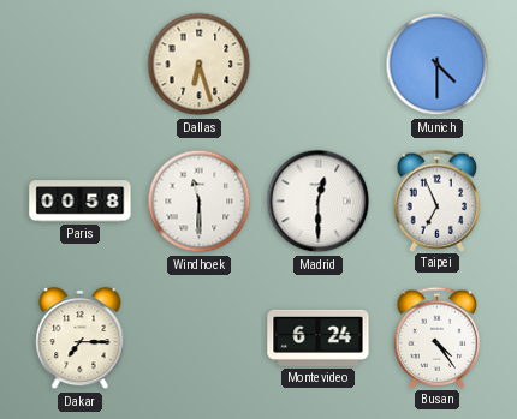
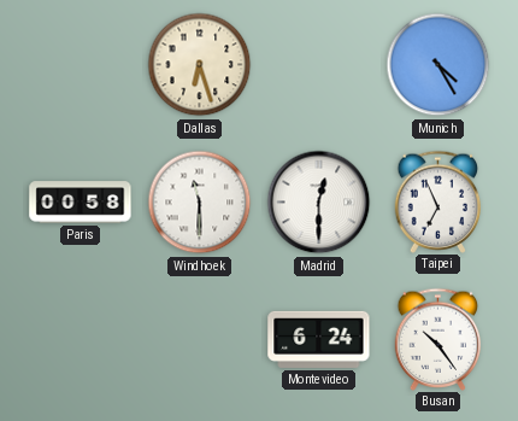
Munich: 4:30 -> 4:25 (438, 65)
Dakar: 7:15 -> none (81, 339)
Busan: 4:24 -> 10:24 (438, 339)
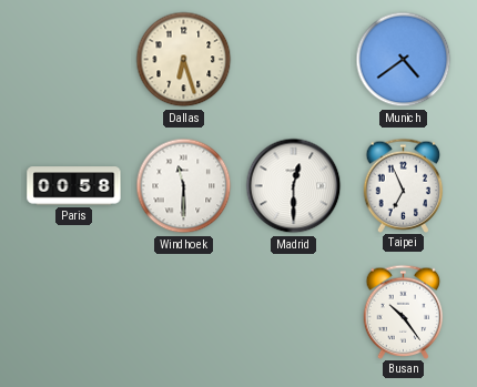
Munich: 4:25 -> 4:39 (404, 60)
Montevideo: 6:24 -> none (319, 339)
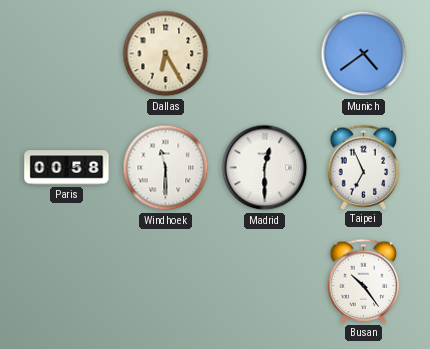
Dallas: 6:27 -> 6:25 (166, 54)
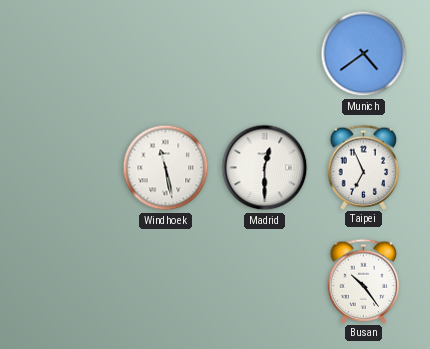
Dallas: 6:25 -> none (166, 54)
Paris: 00:58 -> none (67, 168)
Windhoek: 11:30 -> 11:28 (166, 168)
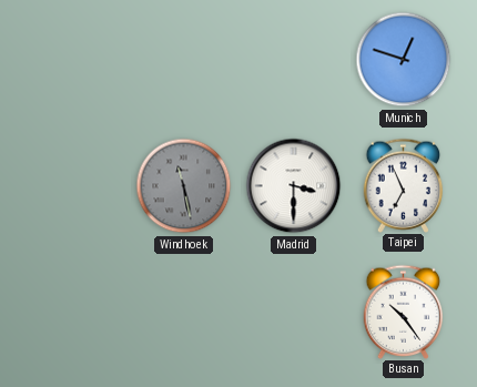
Munich: 4:39 -> 12:48 (404, 60)
Windhoek dial: white -> grey (184, 186)
Madrid: 12:30 -> 3:30 (294, 186)
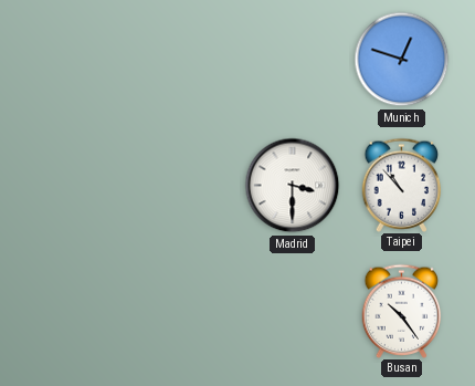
Windhoek: 11:28 -> none (184, 186)
Taipei: 6:56 -> 10:53 (402, 185)
